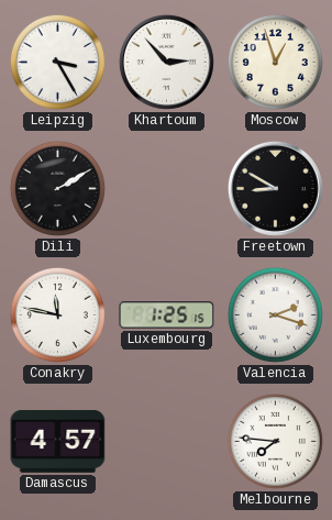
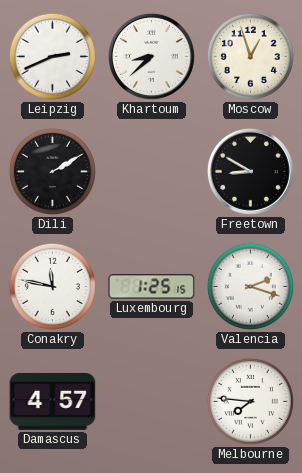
Leipzig: 3:25 -> 2:41 (52, 56)
Khartoum: 2:53 -> 8:38 (151, 56)
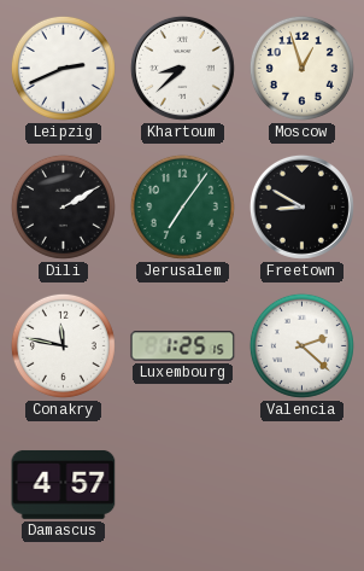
Jerusalem: none -> 7:06 (182, 206)
Valencia: 2:18 -> 2:22 (301, 345)
Melbourne: 7:46 -> none (250, 401)
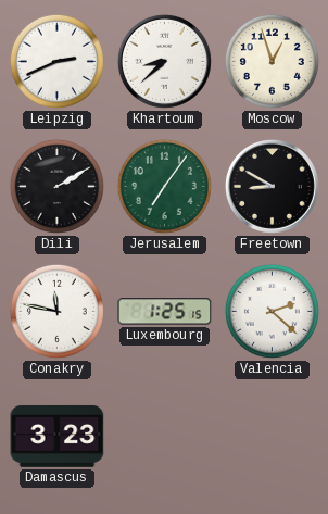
Damascus: 4:57 -> 3:23 (58, 437)
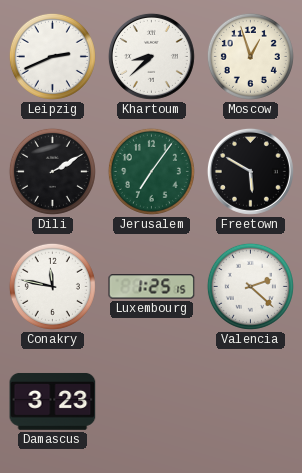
Freetown: 8:50 -> 5:50 (250, 171)
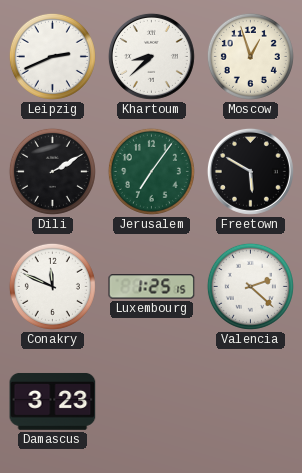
Conakry: 11:47 -> 11:49 (52, 286)
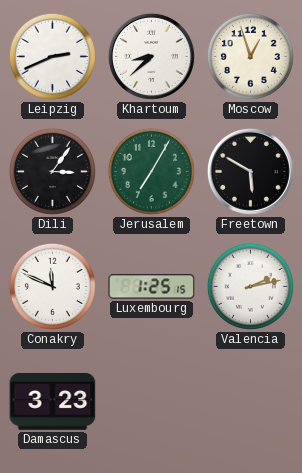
Dili: 2:10 -> 3:06 (52, 171)
Jerusalem: 7:06 -> 7:05 (151, 171)
Valencia: 2:22 -> 2:13 (250, 286)
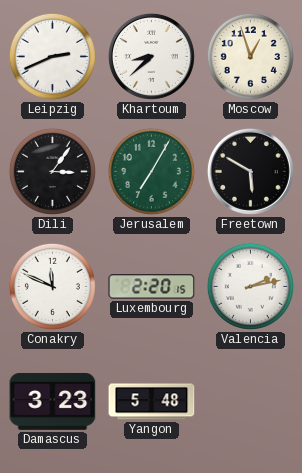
Luxembourg: 1:25 -> 2:20 (152, 287)
Yangon: none -> 5:48 (152, 402)
